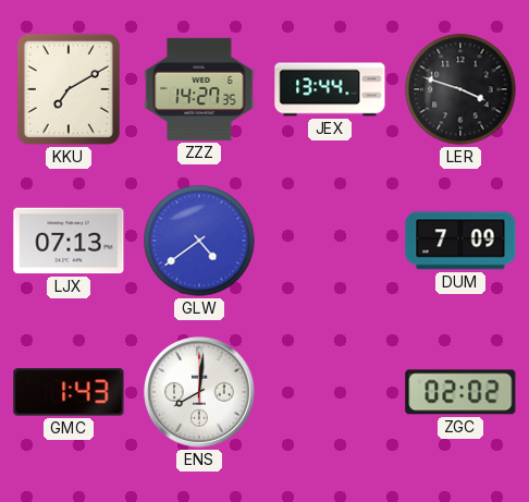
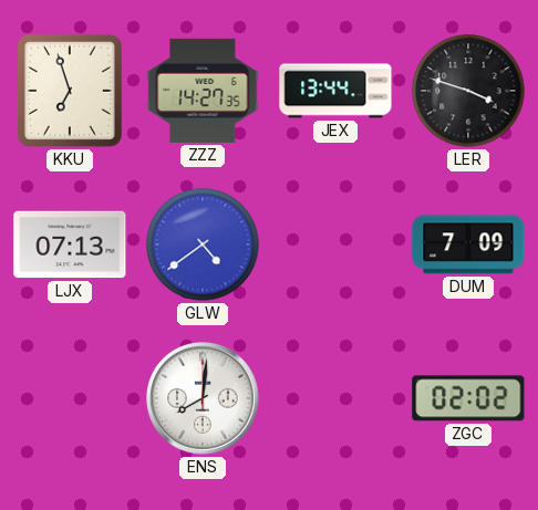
KKU: 7:10 -> 6:57 (70, 91)
GMC: 1:43 -> none (69, 392)
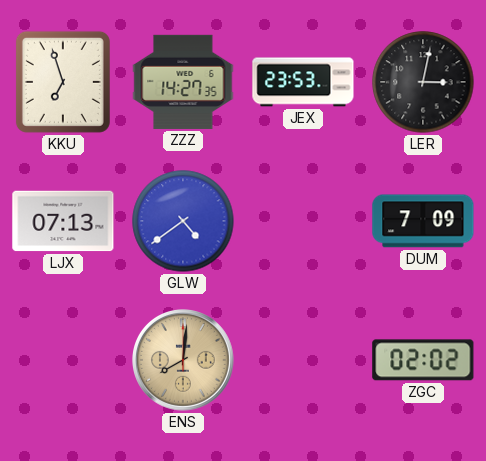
JEX: 13:44 -> 23:53 (303, 82)
LER: 3:48 -> 3:02 (423, 82)
ENS dial: white -> champagne (184, 361)
